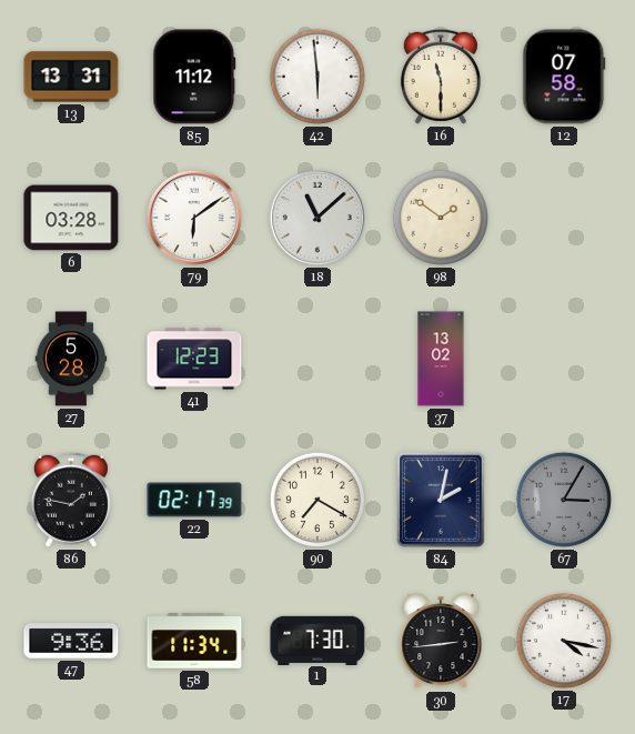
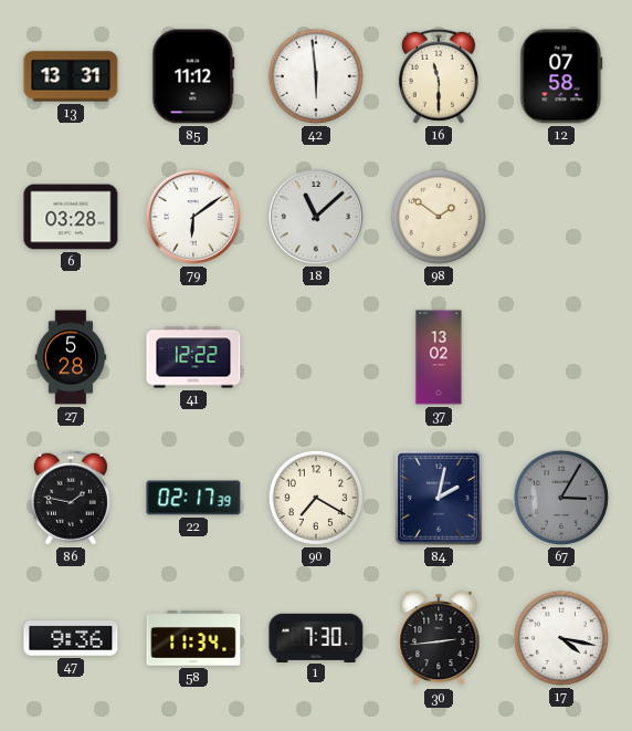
41: 12:23 -> 12:22 (193, 357)
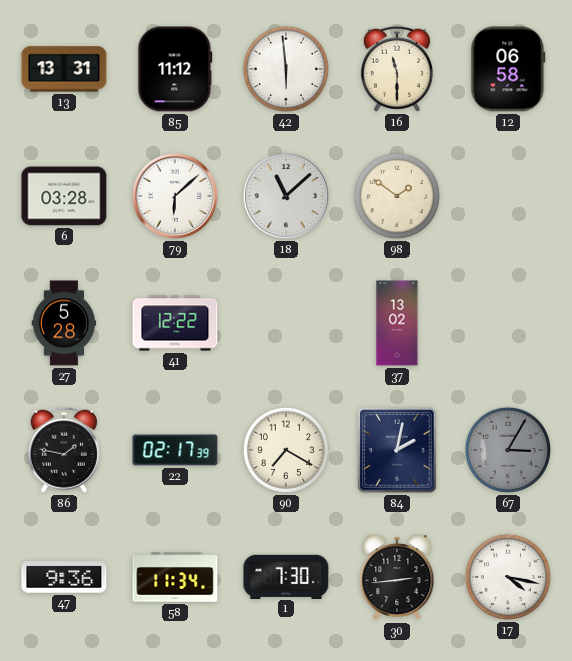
12: 07:58 -> 06:58 (508, 69)
79: 6:09 -> 6:08 (175, 196)
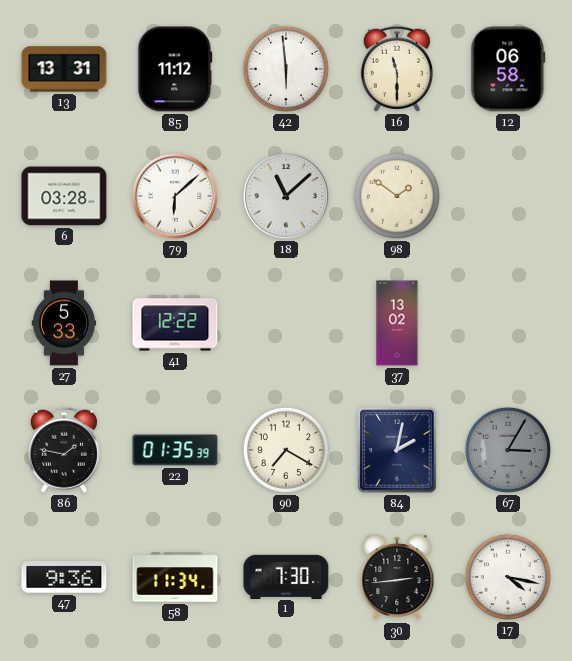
27: 5:28 -> 5:33 (64, 323)
22: 02:17 -> 01:35 (175, 450)
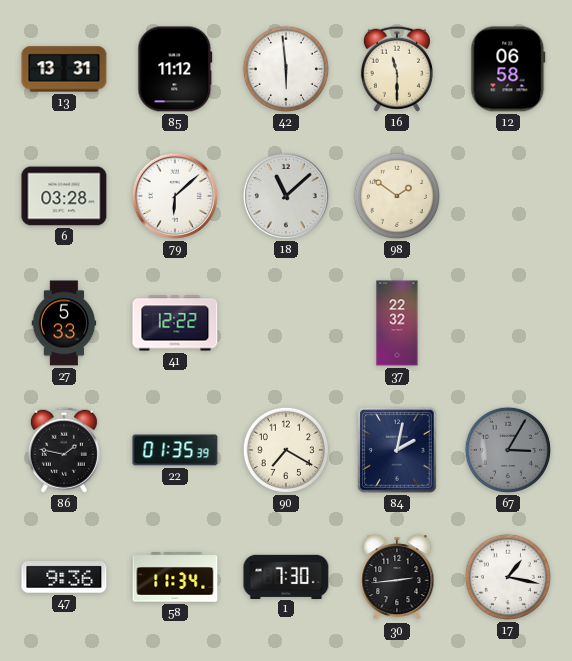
37: 13:02 -> 22:32 (397, 323)
17: 4:17 -> 1:17 (508, 577)
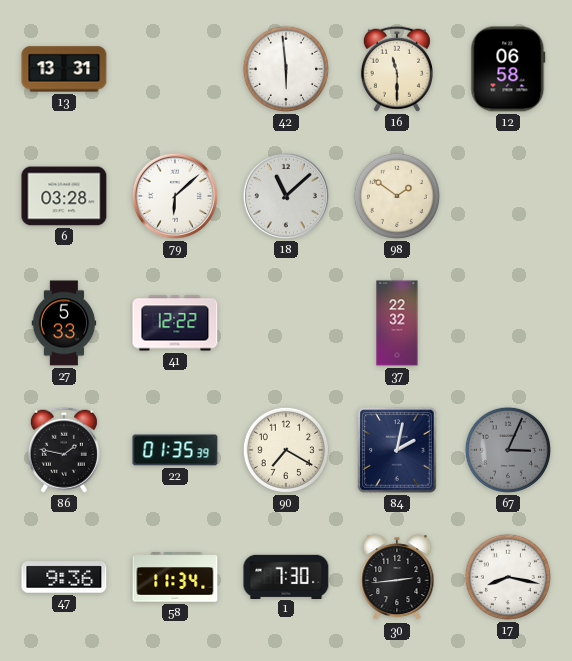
85: 11:12 -> none (175, 69)
67: 3:05 -> 3:04 (508, 450)
17: 1:17 -> 8:17 (508, 577)
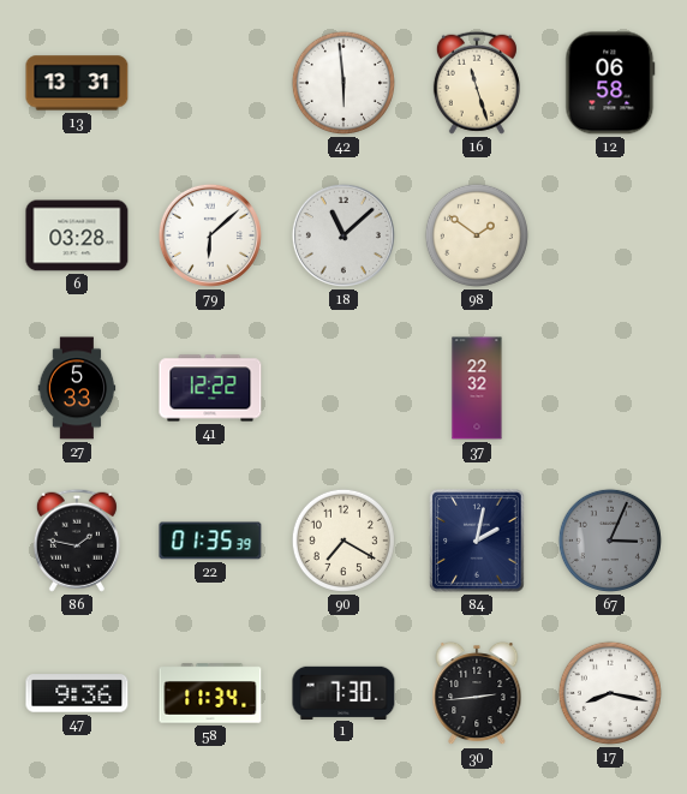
16: 11:30 -> 11:27 (477, 83)
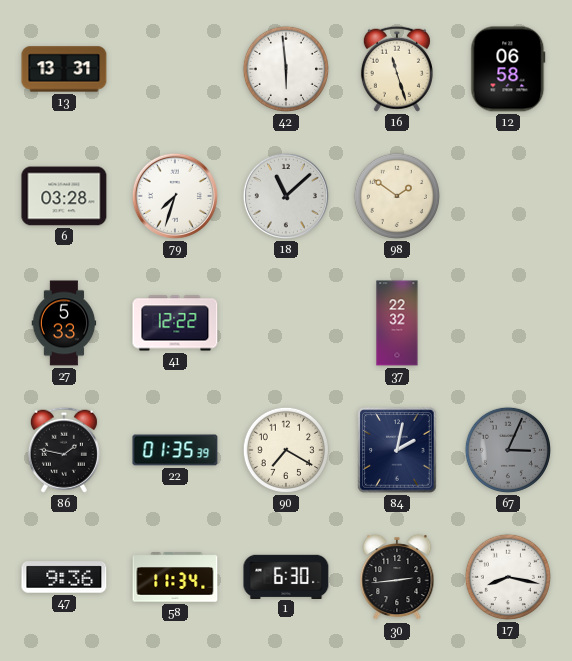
79: 6:08 -> 7:33 (175, 196)
1: 7:30 -> 6:30 (286, 576)
